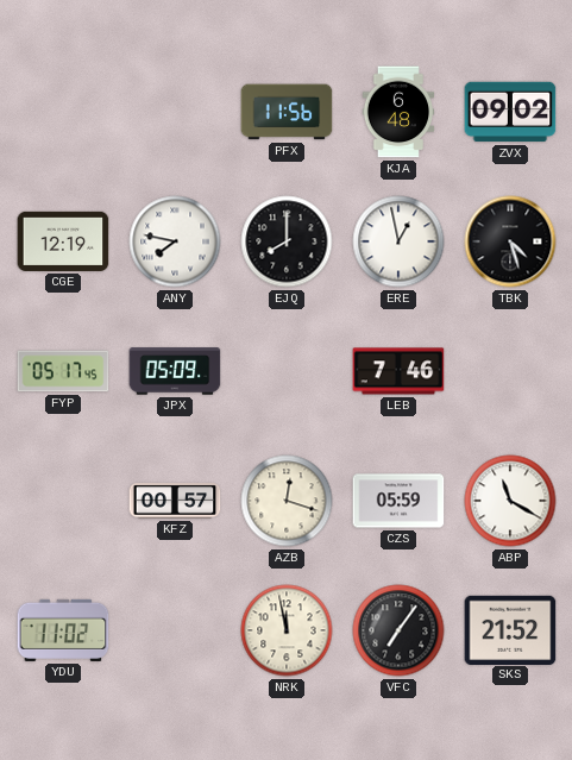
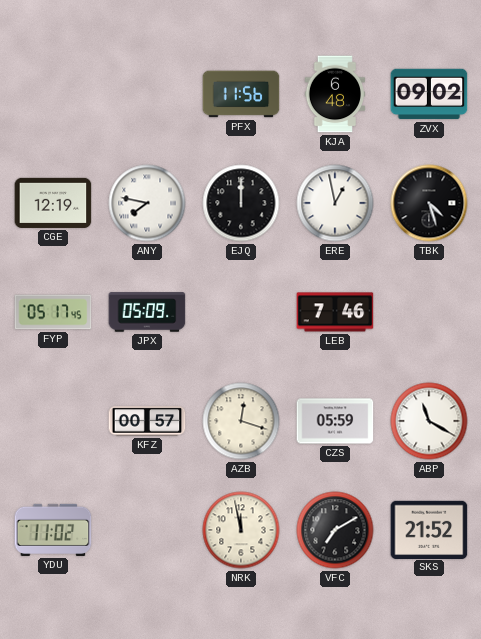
EJQ: 8:00 -> 12:00 (241, 203)
VFC: 7:06 -> 7:10 (335, 530)
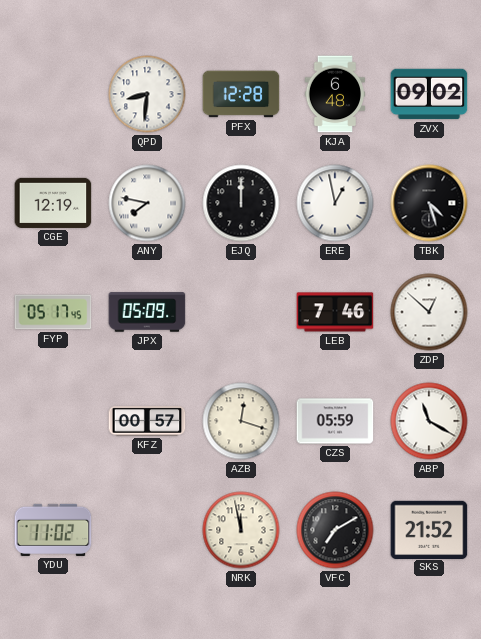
QPD: none -> 8:31 (147, 94)
PFX: 11:56 -> 12:28 (241, 94)
ZDP: none -> 12:52 (429, 312)
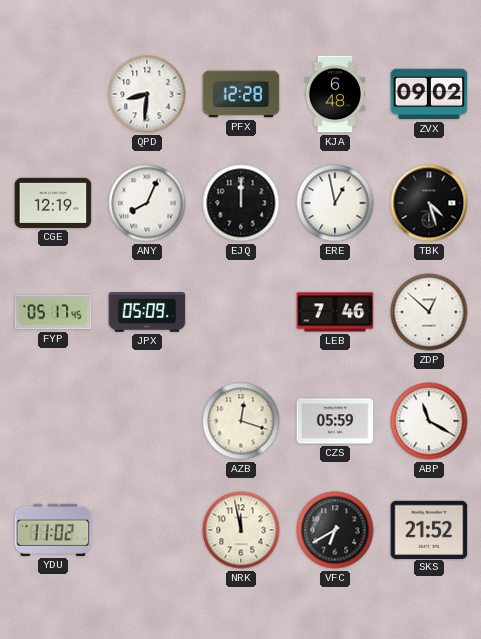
ANY: 7:47 -> 8:04 (147, 203)
KFZ: 00:57 -> none (147, 421)
VFC: 7:10 -> 6:40 (335, 530)
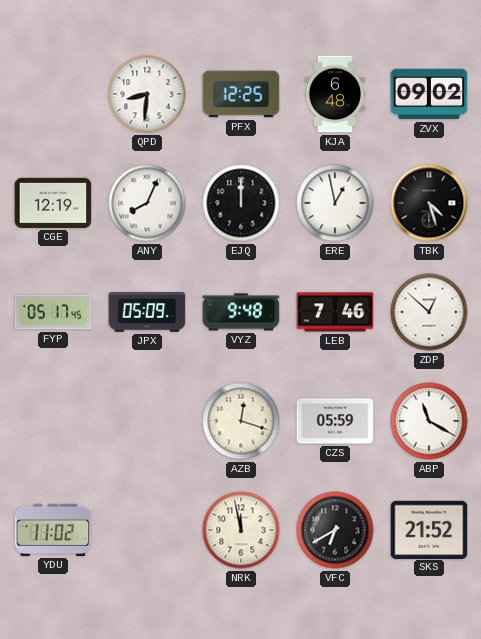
PFX: 12:28 -> 12:25 (241, 94)
VYZ: none -> 9:48 (241, 312)
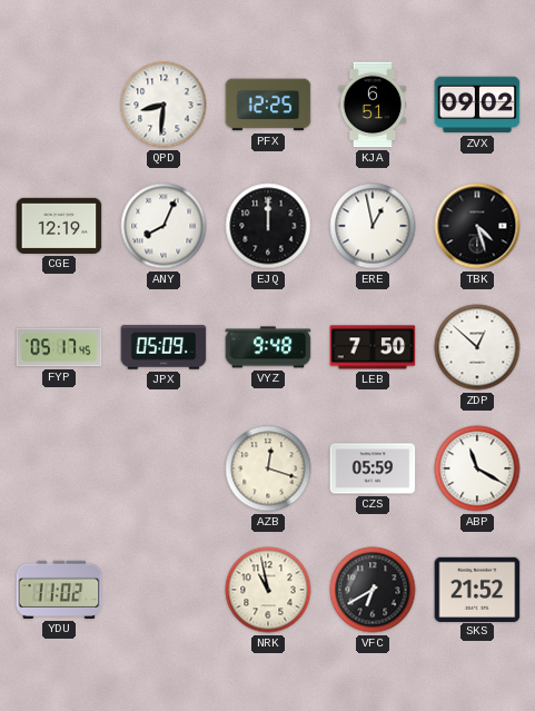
KJA: 6:48 -> 6:51 (373, 105)
LEB: 7:46 -> 7:50 (373, 347)
NRK: 11:58 -> 10:58 (268, 590)
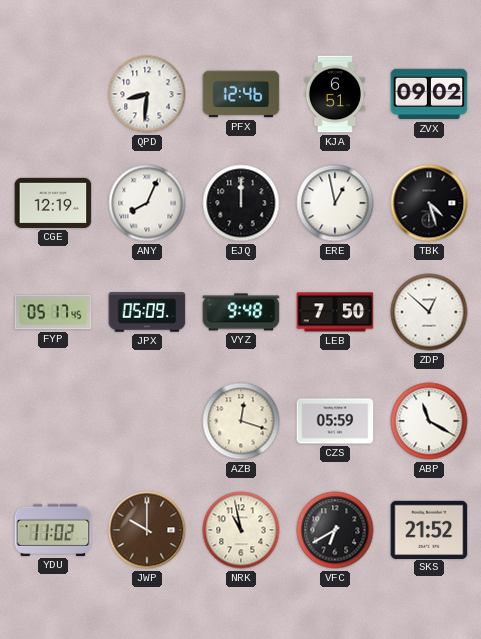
PFX: 12:25 -> 12:46 (241, 94)
JWP: none -> 10:00 (147, 530)
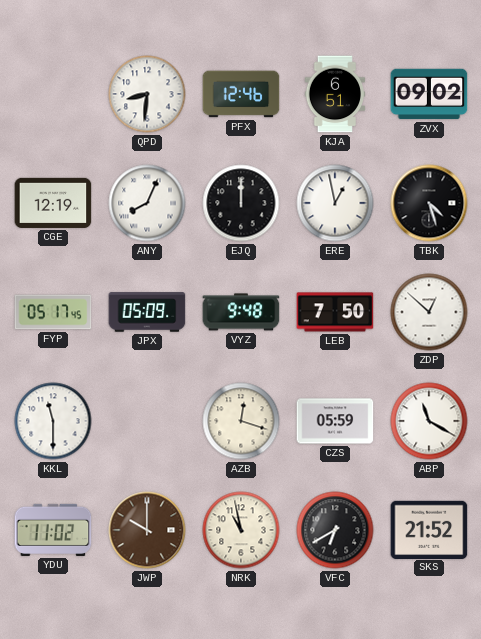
KKL: none -> 11:30 (53, 421)
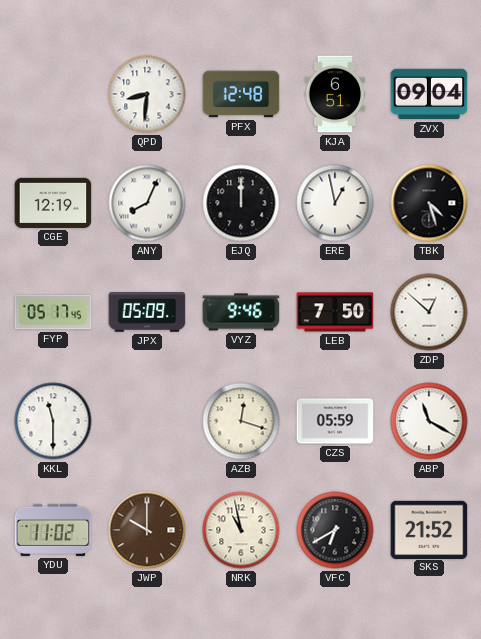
PFX: 12:46 -> 12:48 (241, 94)
ZVX: 09:02 -> 09:04 (429, 94)
VYZ: 9:48 -> 9:46 (241, 312)
